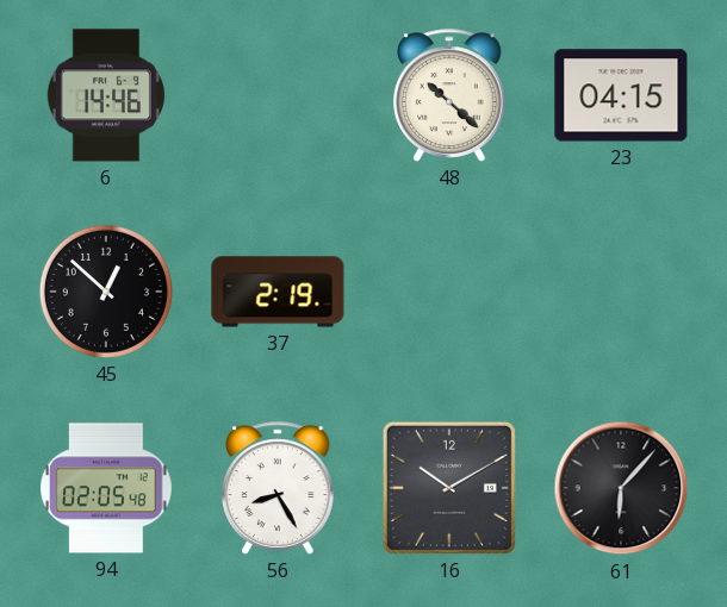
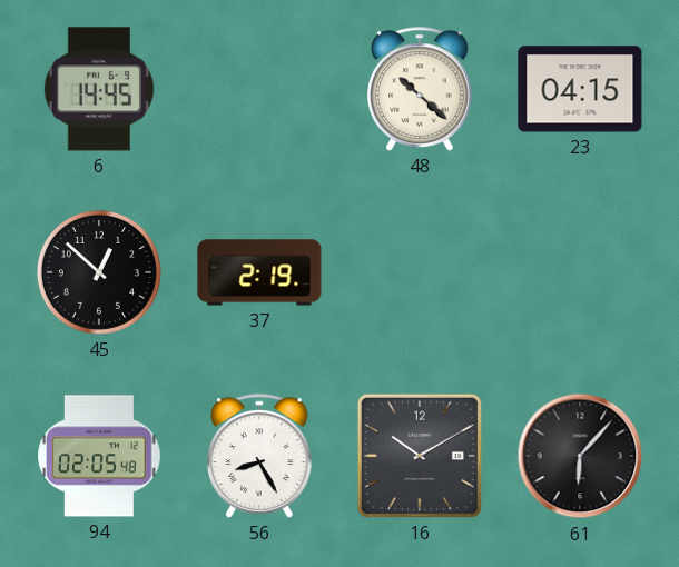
6: 14:46 -> 14:45 (99, 89)
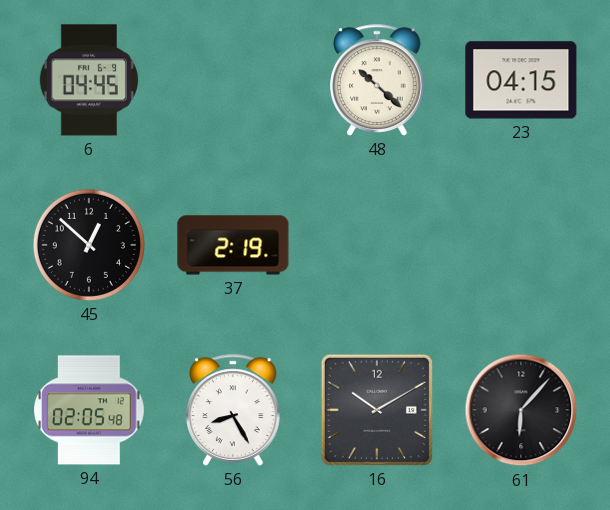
6: 14:45 -> 04:45 (89, 80)
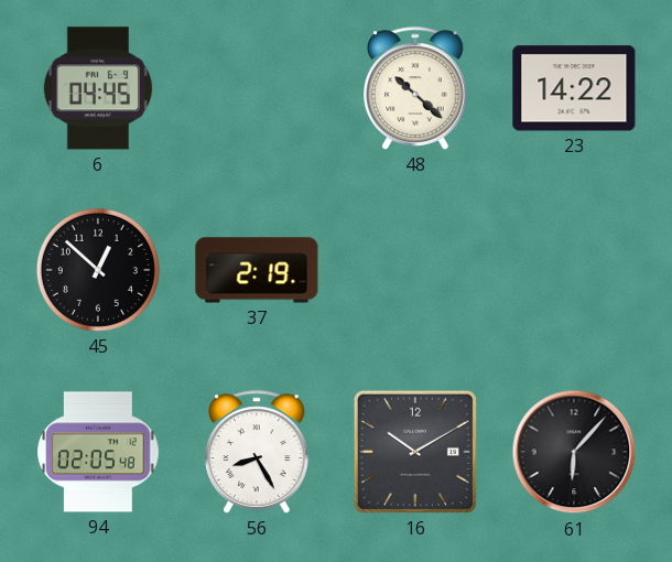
23: 04:15 -> 14:22 (574, 88)
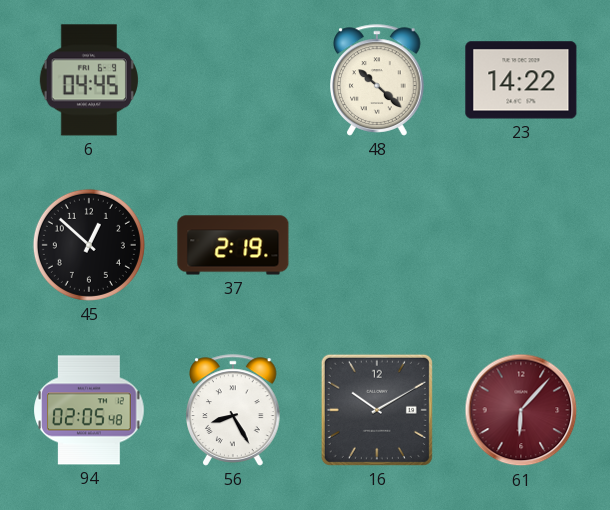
61 dial: black -> burgundy (521, 410)
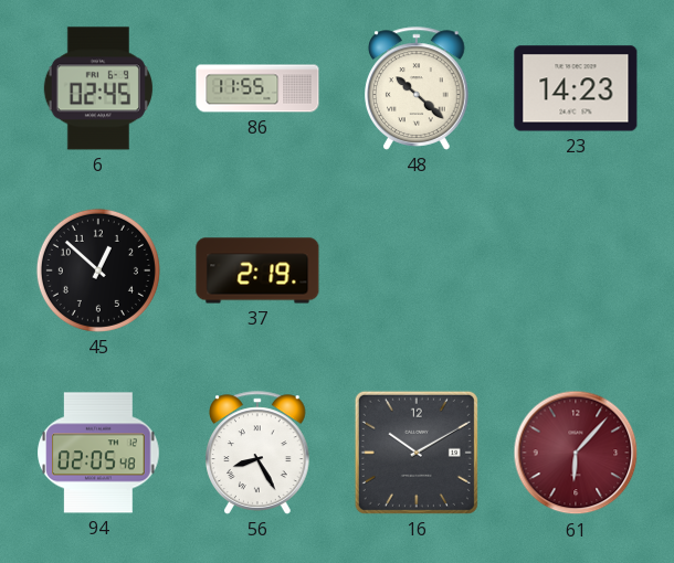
6: 04:45 -> 02:45 (98, 88)
86: none -> 11:55 (257, 88)
23: 14:22 -> 14:23 (576, 88)
